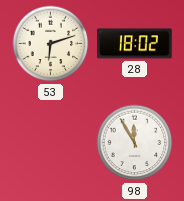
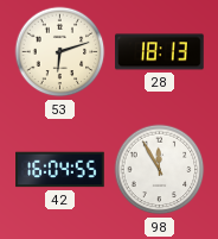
28: 18:02 -> 18:13 (160, 52)
42: none -> 16:04 (60, 170)
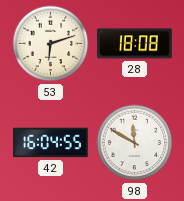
28: 18:13 -> 18:08 (135, 44)
98: 11:55 -> 11:50 (135, 143)
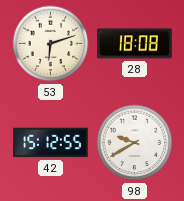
42: 16:04 -> 15:12 (51, 143)
98: 11:50 -> 9:40 (135, 143)
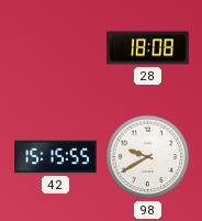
53: 6:12 -> none (51, 44)
42: 15:12 -> 15:15 (56, 157)
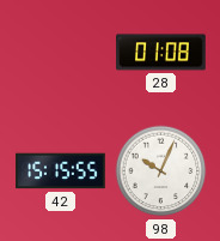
28: 18:08 -> 01:08 (161, 53)
98: 9:40 -> 10:04 (161, 171)
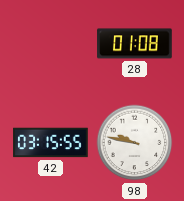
42: 15:15 -> 03:15 (51, 143)
98: 10:04 -> 9:47 (135, 143)
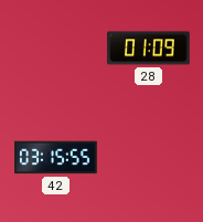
28: 01:08 -> 01:09 (149, 49)
98: 9:47 -> none (135, 143)
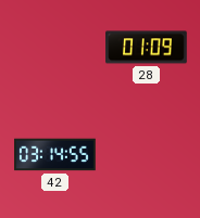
42: 03:15 -> 03:14 (55, 155)
